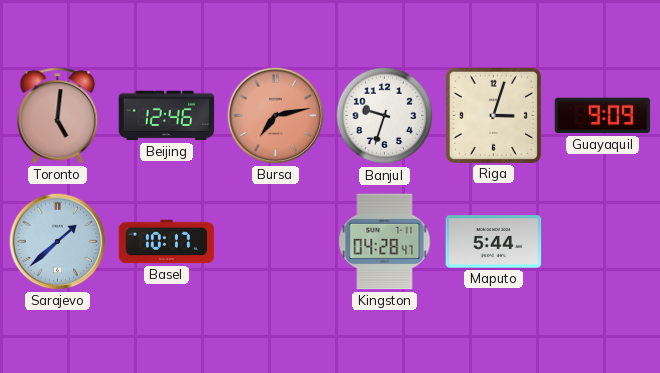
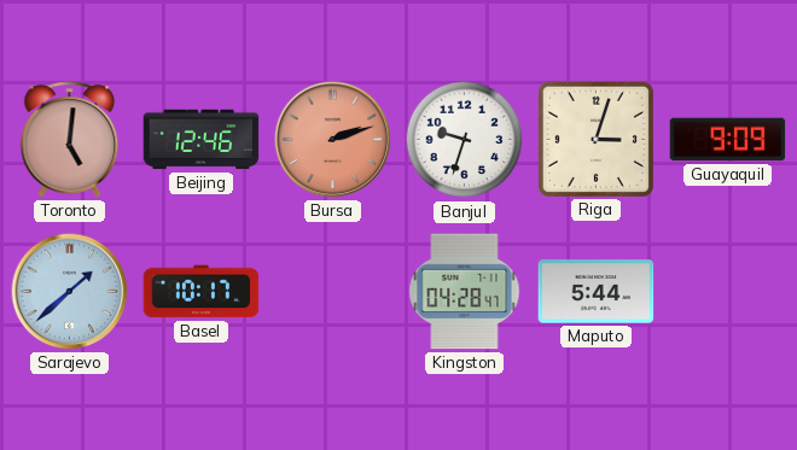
Bursa: 7:13 -> 2:12 (333, 140)
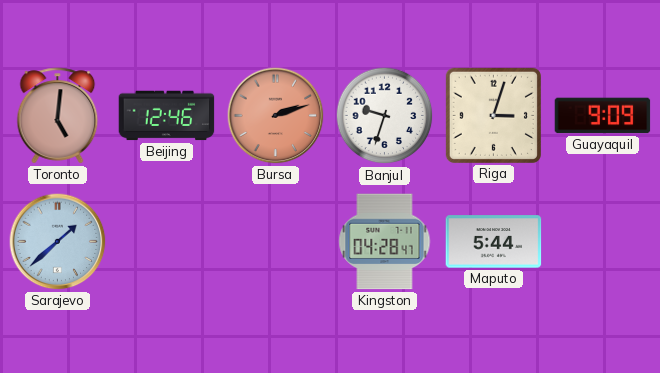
Basel: 10:17 -> none (202, 292)
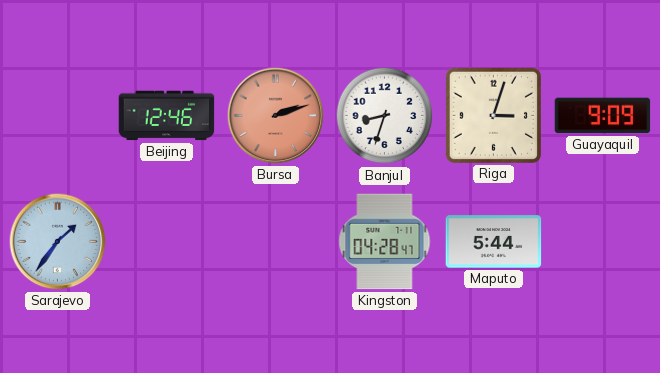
Toronto: 5:01 -> none (58, 116)
Banjul: 9:33 -> 8:33 (385, 116)
Sarajevo: 1:38 -> 1:36 (58, 242)
